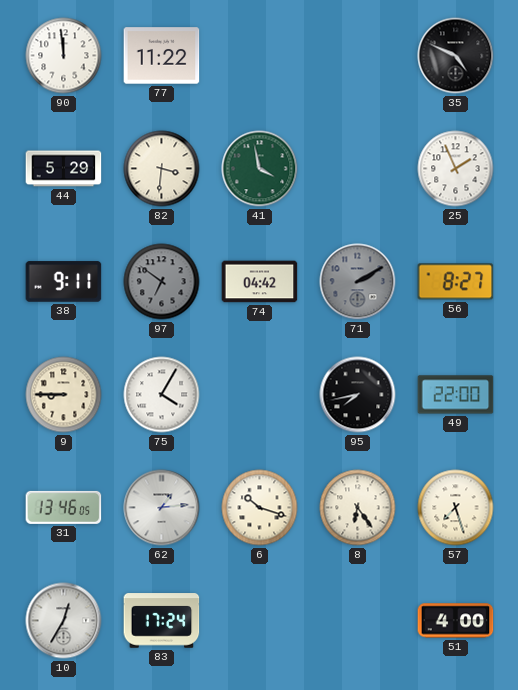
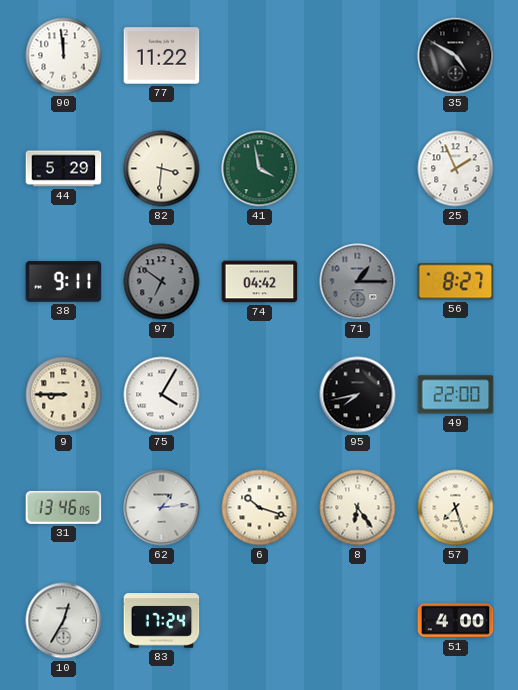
35: 4:49 -> 4:50 (456, 56)
71: 2:10 -> 1:15 (358, 282)
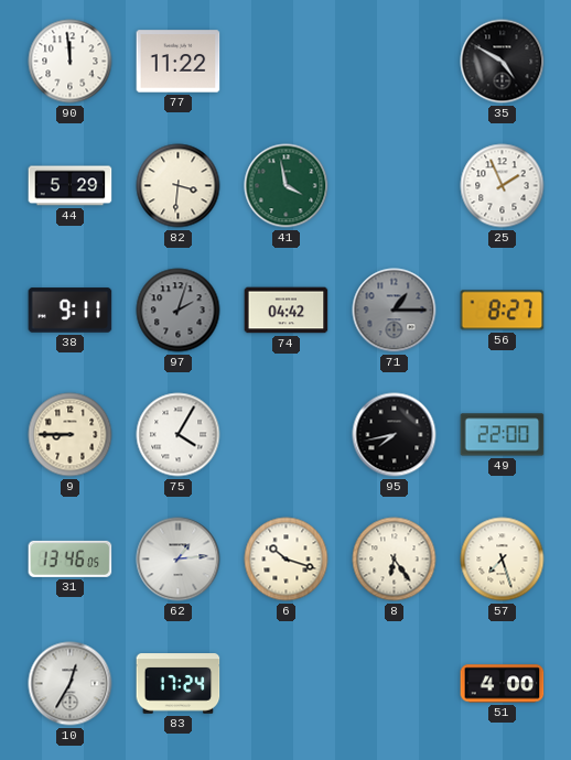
97: 6:51 -> 2:03 (179, 311)
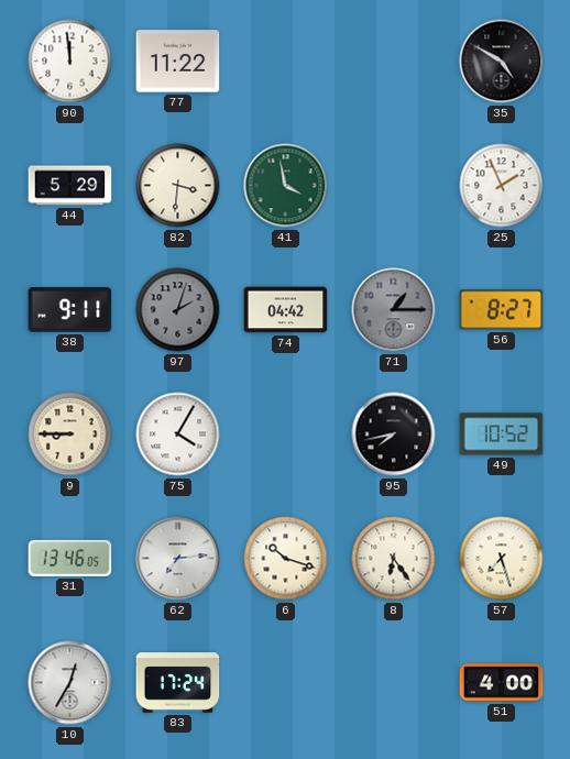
49: 22:00 -> 10:52 (502, 435)
62: 1:14 -> 7:14 (178, 559)
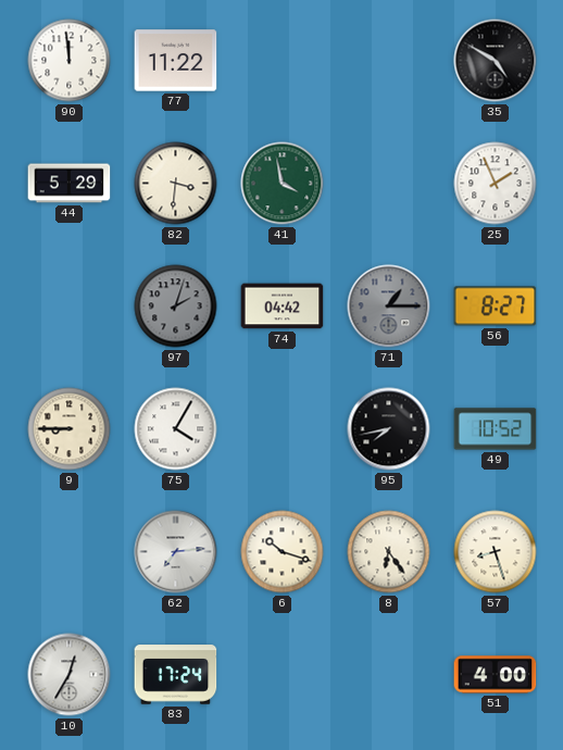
38: 9:11 -> none (70, 310)
31: 13:46 -> none (70, 558)
57: 7:27 -> 8:27 (496, 552)
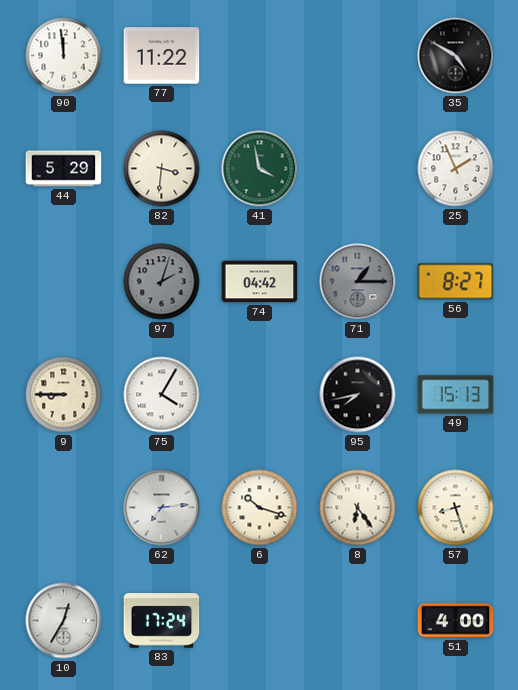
49: 10:52 -> 15:13 (456, 395)
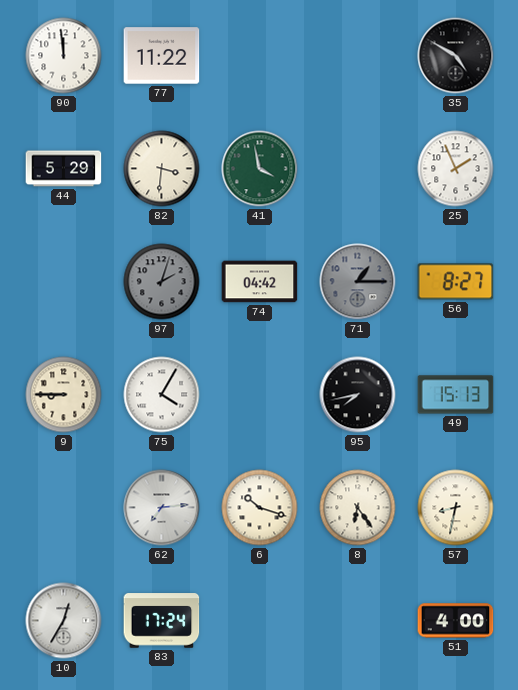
57: 8:27 -> 8:32 (456, 508)
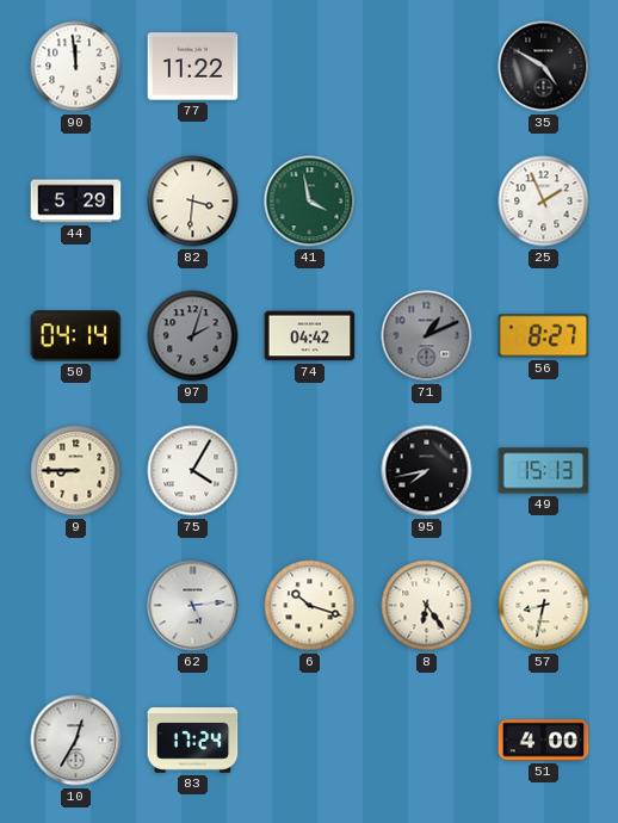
50: none -> 04:14 (76, 336)
71: 1:15 -> 1:11 (427, 336)
62: 7:14 -> 5:14 (193, 606)
